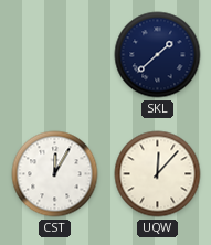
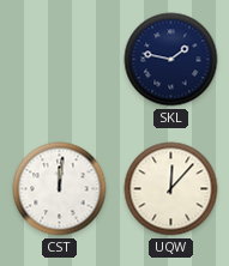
SKL: 1:38 -> 1:47 (171, 60)
CST: 12:05 -> 12:01 (60, 189)
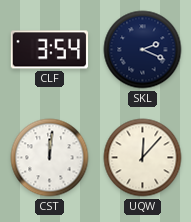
CLF: none -> 3:54 (50, 50)
SKL: 1:47 -> 2:19 (143, 50)
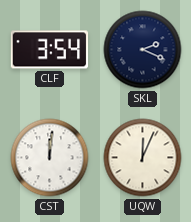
UQW: 12:07 -> 12:04 (143, 158)
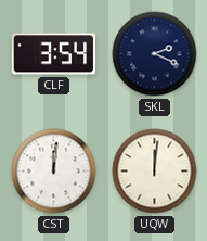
UQW: 12:04 -> 12:01 (155, 172)
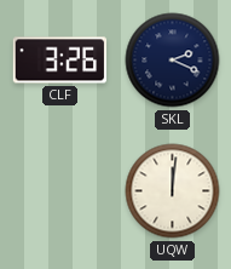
CLF: 3:54 -> 3:26 (60, 61)
CST: 12:01 -> none (54, 172)
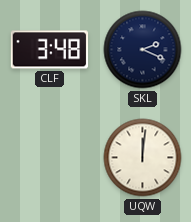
CLF: 3:26 -> 3:48 (50, 50)
